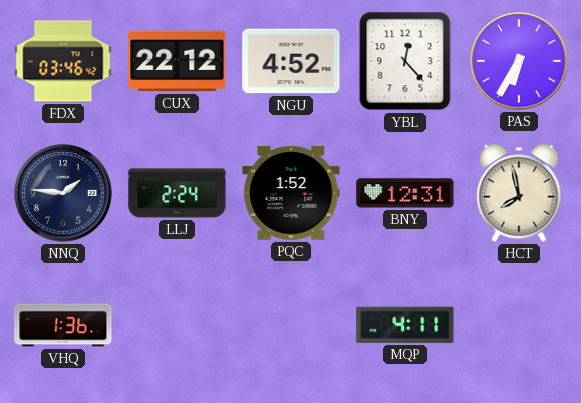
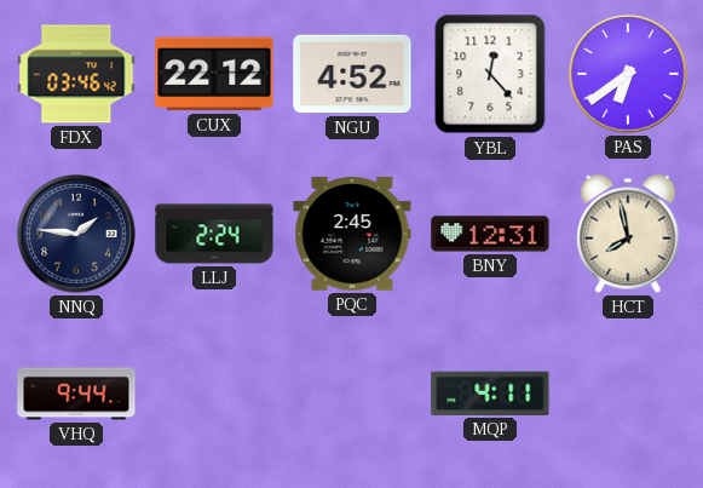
PAS: 6:35 -> 6:39 (628, 74)
PQC: 1:52 -> 2:45 (352, 234)
VHQ: 1:36 -> 9:44 (76, 394)
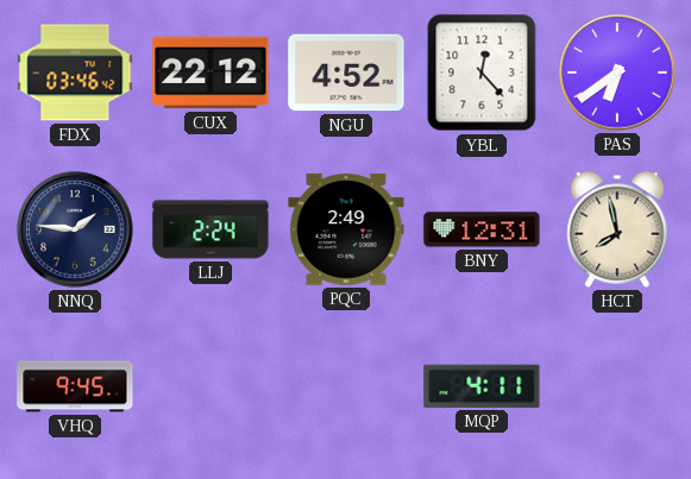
PQC: 2:45 -> 2:49 (346, 229)
VHQ: 9:44 -> 9:45 (75, 386)
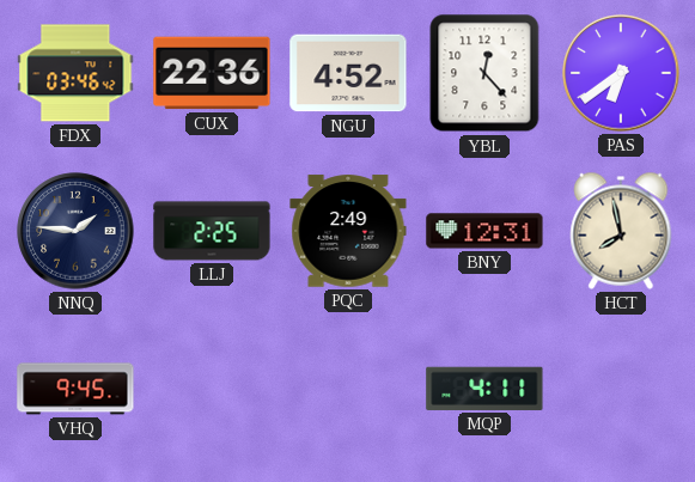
CUX: 22:12 -> 22:36 (212, 73)
LLJ: 2:24 -> 2:25 (212, 231)
